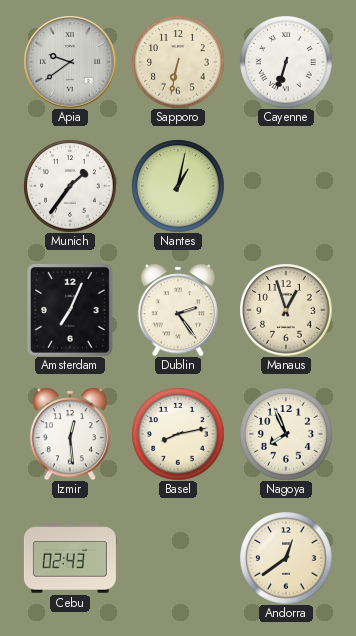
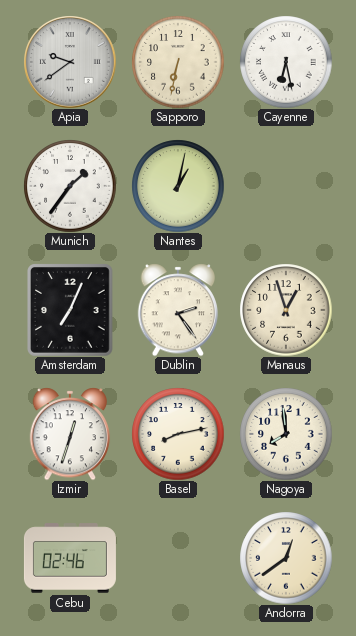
Cayenne: 6:33 -> 6:28 (286, 62)
Izmir: 12:29 -> 12:33 (70, 434)
Nagoya: 7:56 -> 7:59 (286, 434)
Cebu: 02:43 -> 02:46 (70, 558)
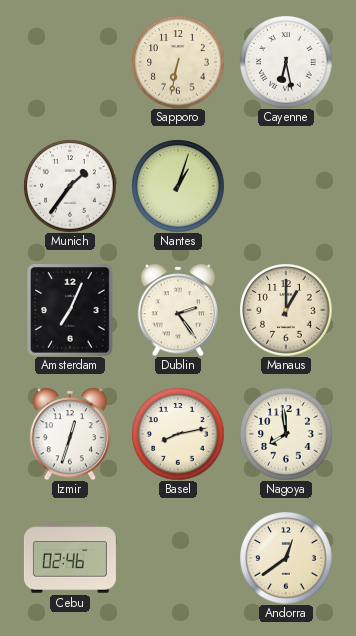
Apia: 9:39 -> none (70, 62)
Nantes: 1:02 -> 1:03 (178, 186)
Manaus: 12:57 -> 1:00 (286, 310)
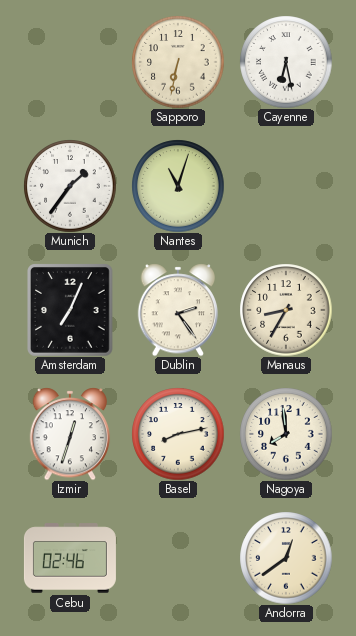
Nantes: 1:03 -> 11:03 (178, 186)
Manaus: 1:00 -> 8:35 (286, 310)
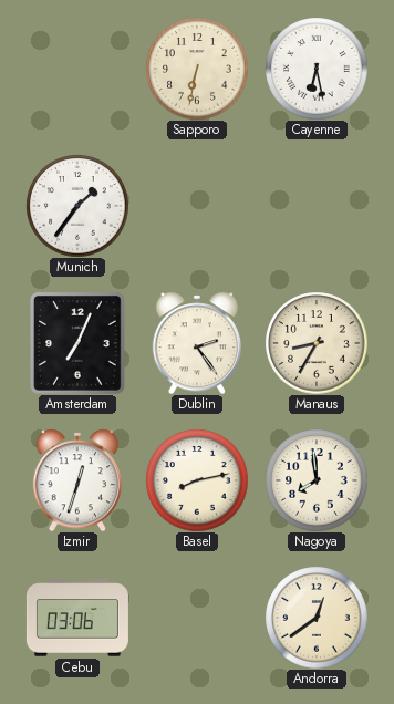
Nantes: 11:03 -> none (178, 186)
Cebu: 02:46 -> 03:06 (77, 618)
